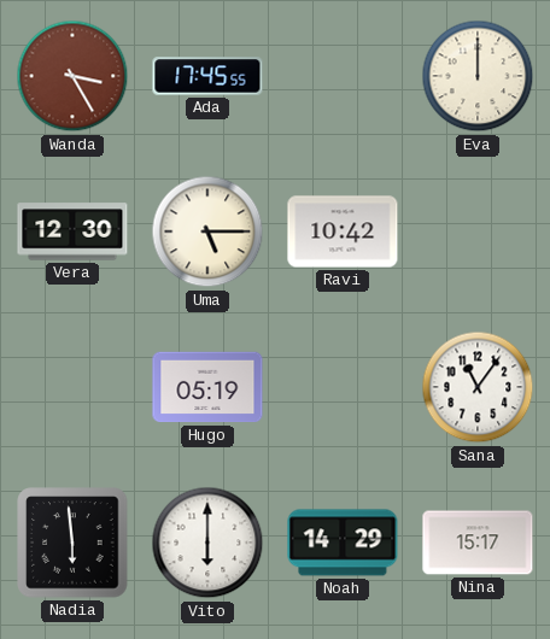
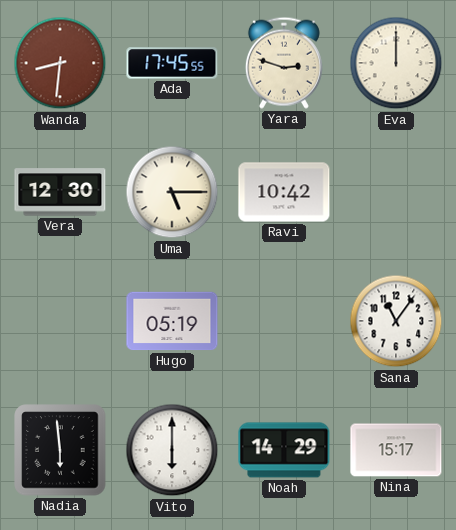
Wanda: 3:25 -> 8:31 (60, 63)
Yara: none -> 2:48 (284, 63)
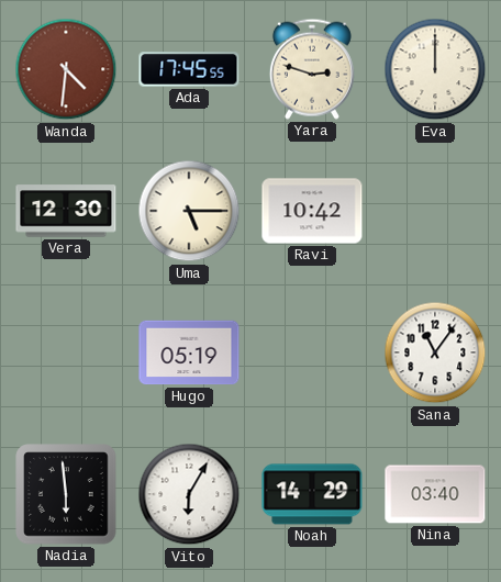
Wanda: 8:31 -> 4:31 (66, 69)
Vito: 6:00 -> 6:05 (189, 494)
Nina: 15:17 -> 03:40 (435, 494)
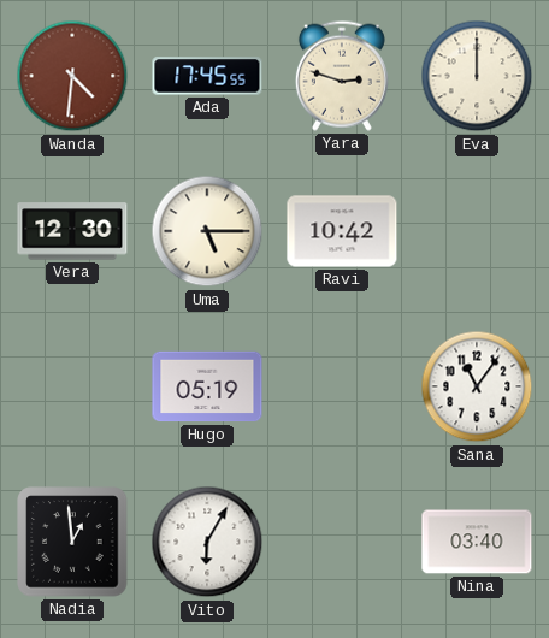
Nadia: 5:59 -> 12:59 (72, 542)
Noah: 14:29 -> none (312, 494)
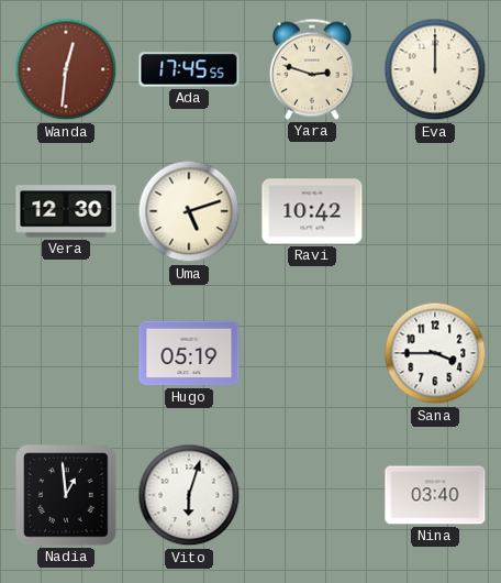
Wanda: 4:31 -> 12:31 (66, 69)
Uma: 5:15 -> 5:12 (189, 211)
Sana: 11:06 -> 3:45 (435, 353)
Vito: 6:05 -> 6:03 (189, 495)
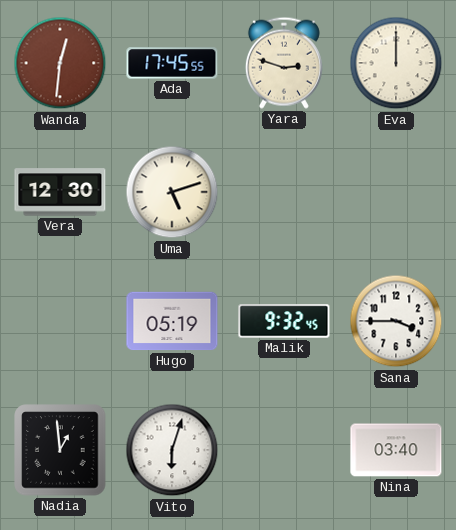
Ravi: 10:42 -> none (312, 211)
Malik: none -> 9:32 (284, 321)
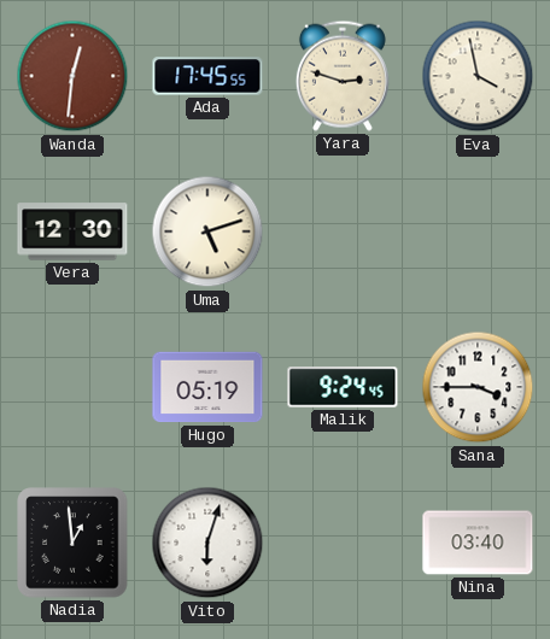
Eva: 12:00 -> 3:58 (478, 76)
Malik: 9:32 -> 9:24 (343, 387)
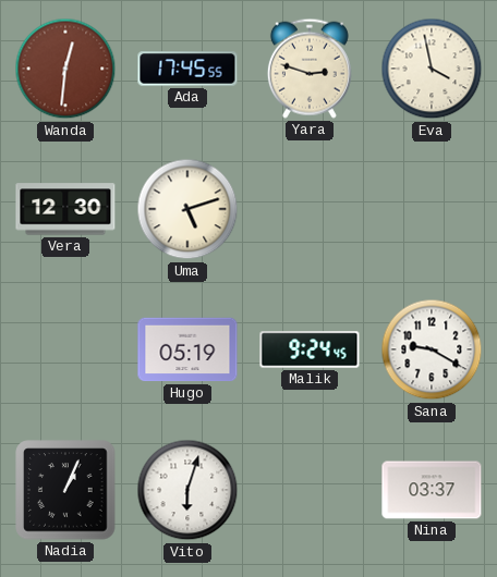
Sana: 3:45 -> 9:20 (432, 349)
Nadia: 12:59 -> 1:04 (65, 490)
Nina: 03:40 -> 03:37 (432, 490)
